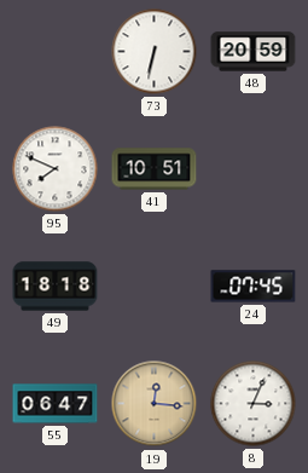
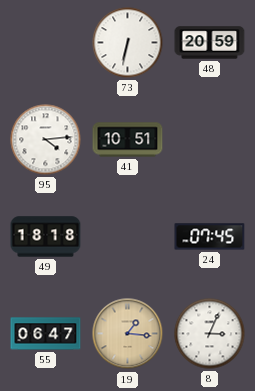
95: 7:49 -> 4:14 (46, 140)
19: 12:16 -> 1:16 (128, 334)
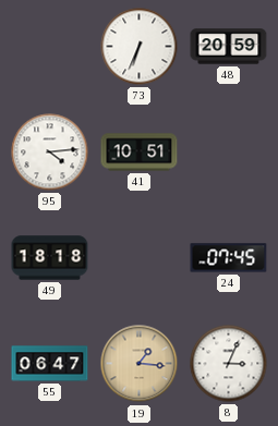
73: 6:32 -> 6:34 (140, 47)
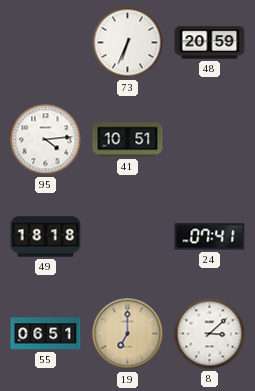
24: 07:45 -> 07:41 (210, 237)
55: 06:47 -> 06:51 (46, 334)
19: 1:16 -> 7:00 (128, 334)
8: 3:04 -> 3:08 (210, 334)
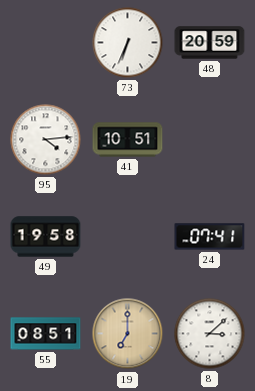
49: 18:18 -> 19:58 (46, 237)
55: 06:51 -> 08:51 (46, 334)
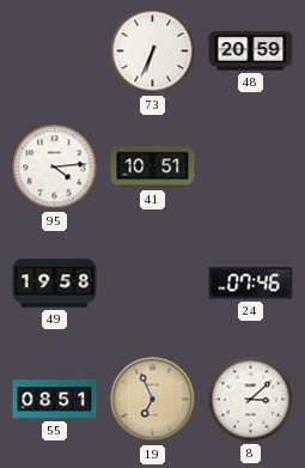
24: 07:41 -> 07:46 (251, 284)
19: 7:00 -> 6:56 (153, 400)
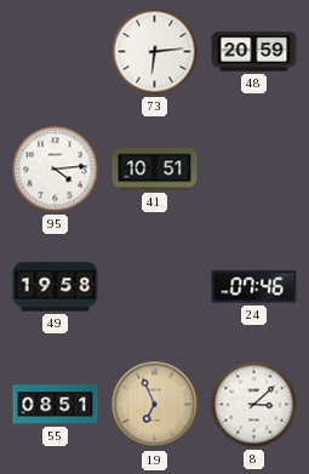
73: 6:34 -> 6:14 (155, 52)
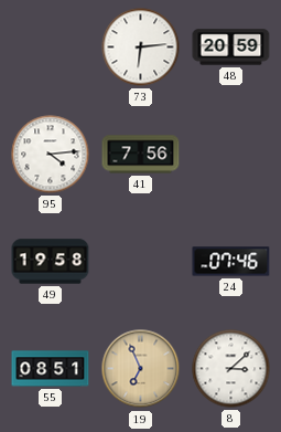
41: 10:51 -> 7:56 (141, 155)
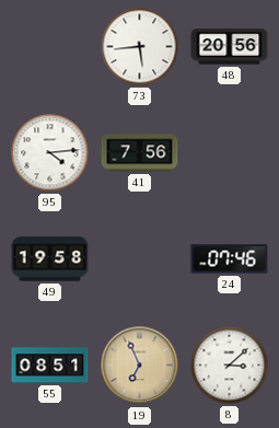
73: 6:14 -> 5:44 (140, 47)
48: 20:59 -> 20:56 (230, 47)
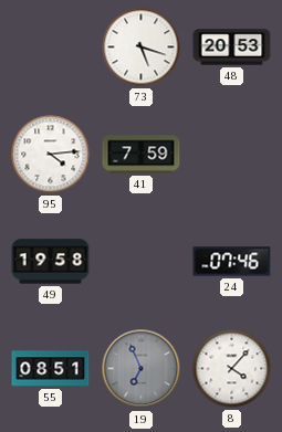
73: 5:44 -> 5:18 (142, 48)
48: 20:56 -> 20:53 (232, 48)
41: 7:56 -> 7:59 (142, 155)
19 dial: champagne -> grey (142, 369)
8: 3:08 -> 4:07 (232, 369)
